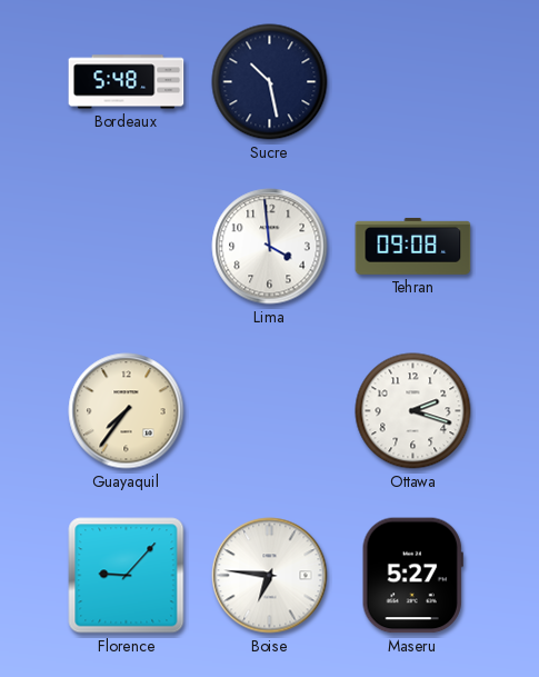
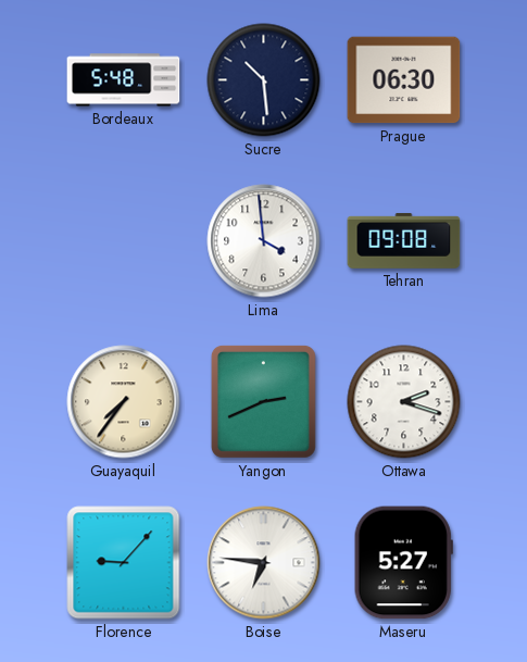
Sucre: 10:28 -> 10:29 (264, 80)
Prague: none -> 06:30 (404, 80)
Yangon: none -> 2:41 (263, 401)
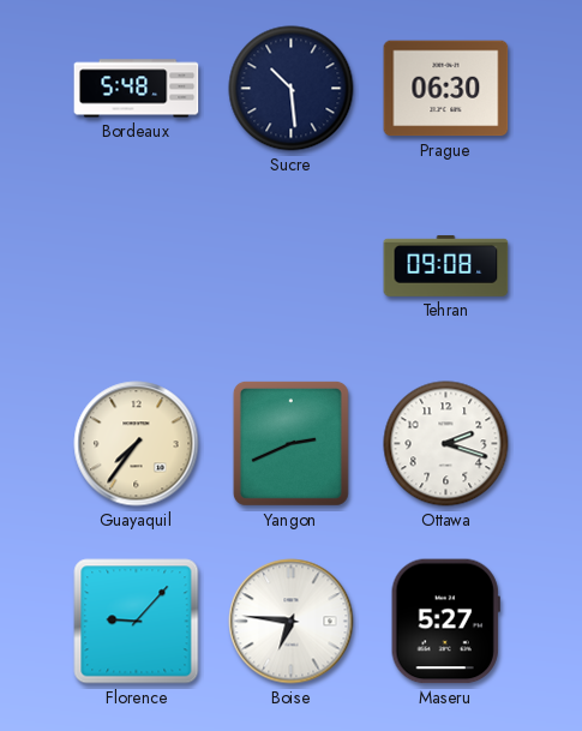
Lima: 3:59 -> none (264, 241)
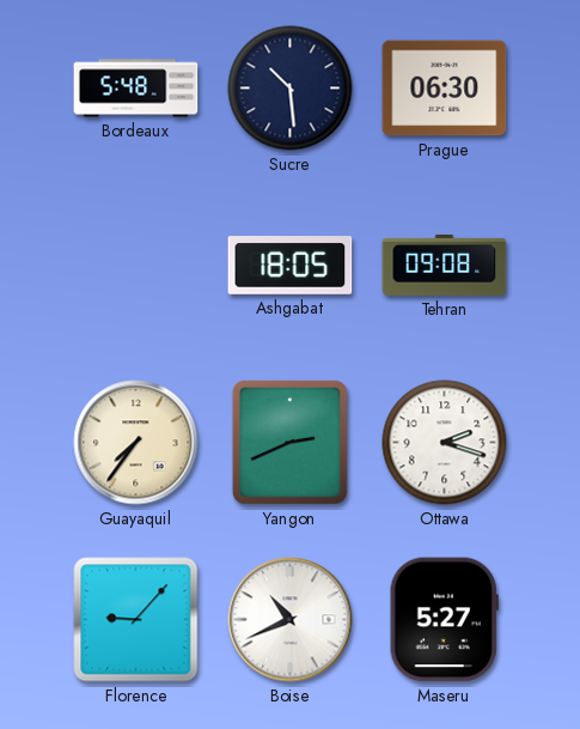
Ashgabat: none -> 18:05 (291, 266)
Boise: 6:46 -> 10:41 (291, 620)
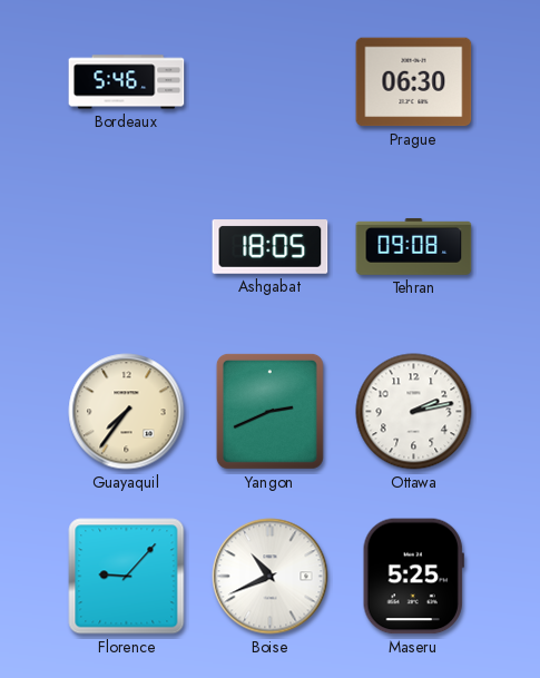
Bordeaux: 5:48 -> 5:46 (127, 82)
Sucre: 10:29 -> none (291, 89)
Ottawa: 2:18 -> 2:13 (414, 412)
Maseru: 5:27 -> 5:25 (413, 577)
